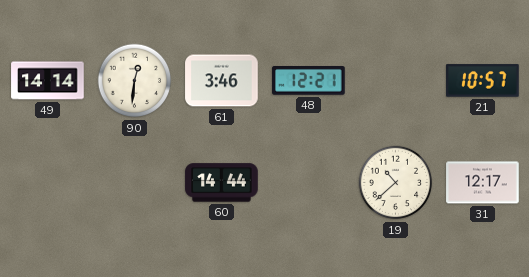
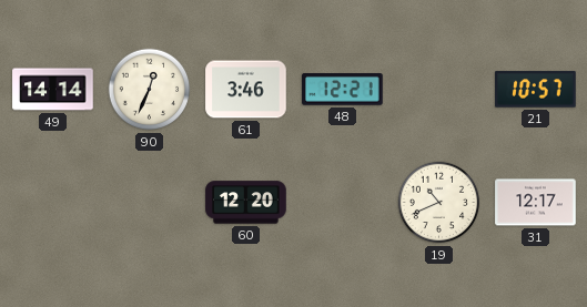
90: 12:31 -> 12:34 (150, 90)
60: 14:44 -> 12:20 (246, 203)
19: 10:38 -> 10:41 (439, 203)
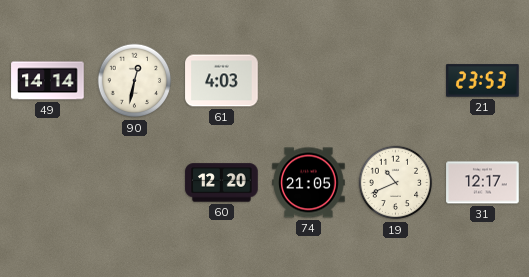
90: 12:34 -> 12:32 (135, 81)
61: 3:46 -> 4:03 (222, 81)
48: 12:21 -> none (343, 90)
21: 10:57 -> 23:53 (483, 81)
74: none -> 21:05 (309, 183)
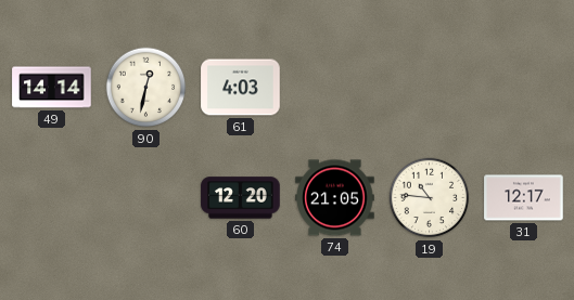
21: 23:53 -> none (483, 81)
19: 10:41 -> 10:46 (430, 198)
